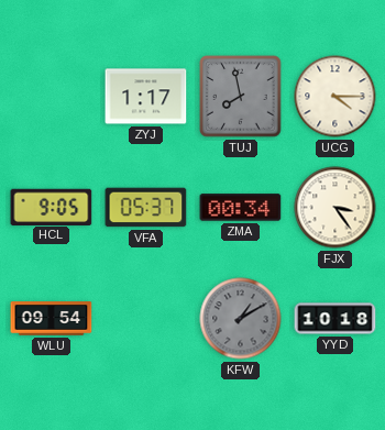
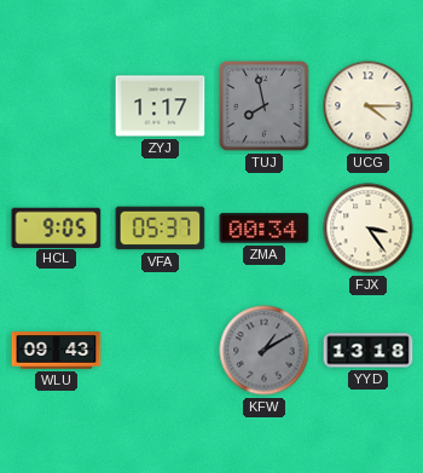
WLU: 09:54 -> 09:43 (57, 351)
YYD: 10:18 -> 13:18 (369, 351)
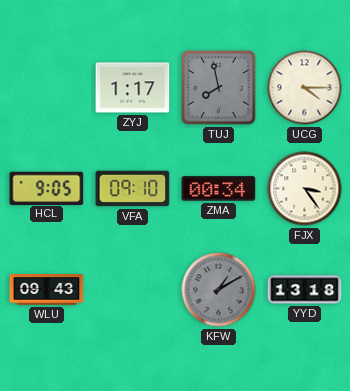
VFA: 05:37 -> 09:10 (133, 189)
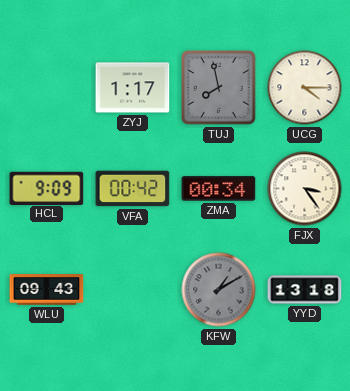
HCL: 9:05 -> 9:09 (47, 188)
VFA: 09:10 -> 00:42 (133, 189)
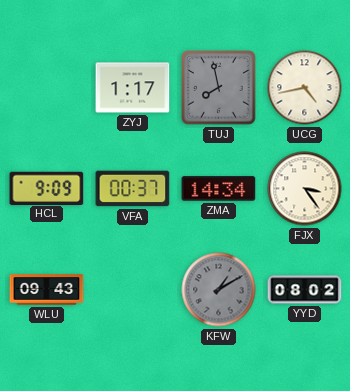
UCG: 4:15 -> 4:43 (305, 88)
VFA: 00:42 -> 00:37 (133, 189)
ZMA: 00:34 -> 14:34 (219, 189)
YYD: 13:18 -> 08:02 (305, 290)
